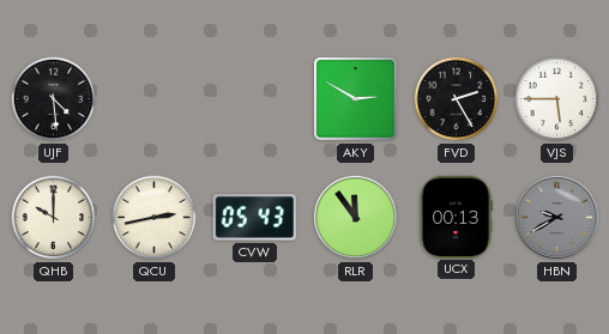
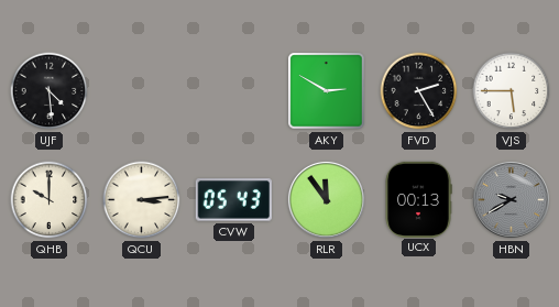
QCU: 2:43 -> 3:14 (142, 200)
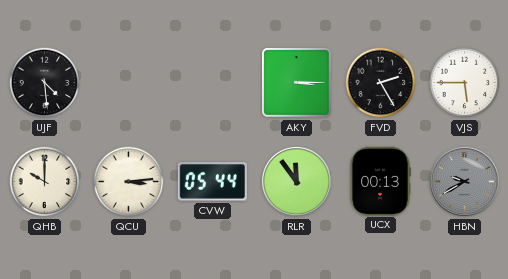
AKY: 2:50 -> 3:15 (297, 83)
CVW: 05:43 -> 05:44 (212, 182)
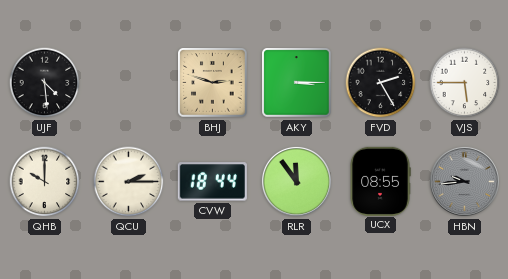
BHJ: none -> 2:48 (213, 83)
QCU: 3:14 -> 2:15 (129, 182)
CVW: 05:44 -> 18:44 (212, 182)
UCX: 00:13 -> 08:55 (380, 181)
HBN: 9:40 -> 9:44 (464, 181)
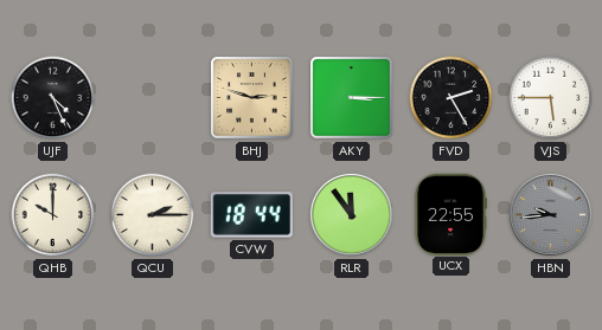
UJF: 4:29 -> 4:26 (53, 98)
UCX: 08:55 -> 22:55 (450, 214)
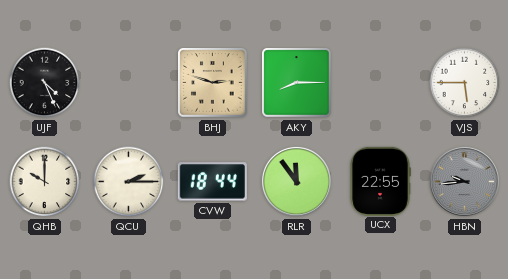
AKY: 3:15 -> 8:15 (297, 83)
FVD: 2:25 -> none (451, 98)
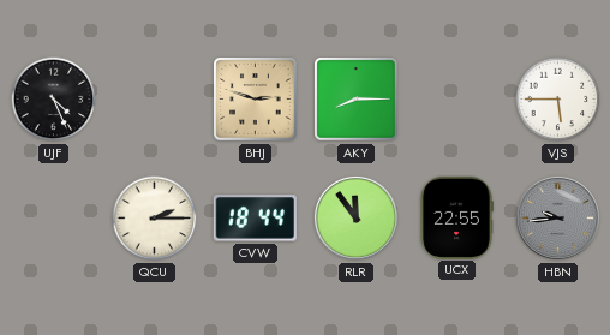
QHB: 10:00 -> none (45, 182)
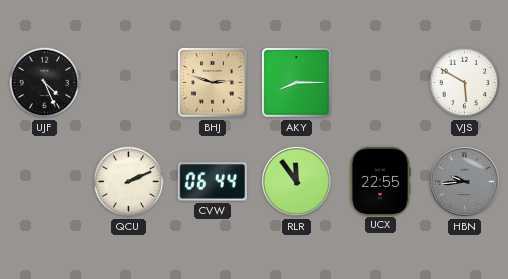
VJS: 5:45 -> 5:50 (465, 83)
QCU: 2:15 -> 2:11 (129, 182)
CVW: 18:44 -> 06:44 (212, 182)
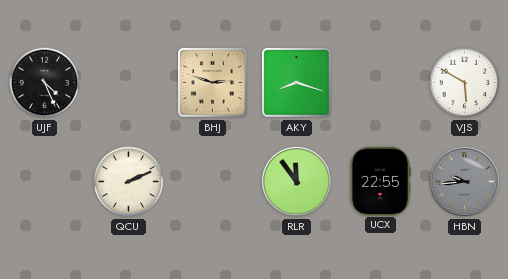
AKY: 8:15 -> 8:18 (297, 83)
CVW: 06:44 -> none (212, 182)
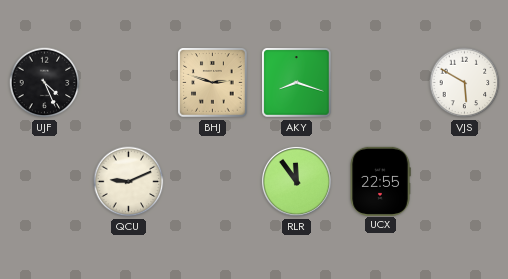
QCU: 2:11 -> 9:11 (129, 182)
HBN: 9:44 -> none (464, 181)
